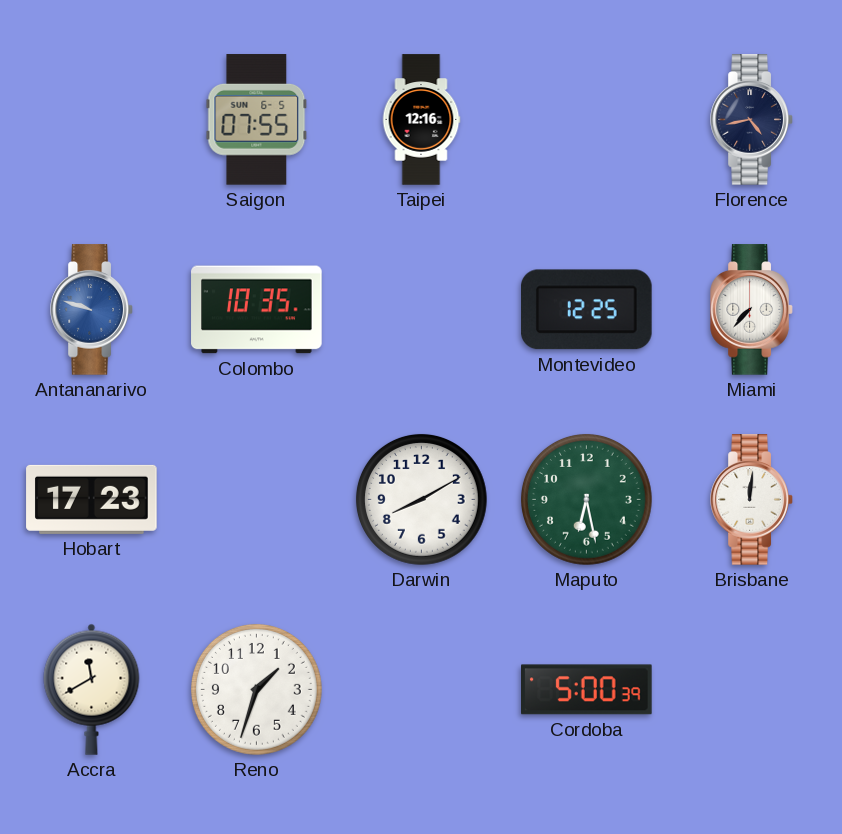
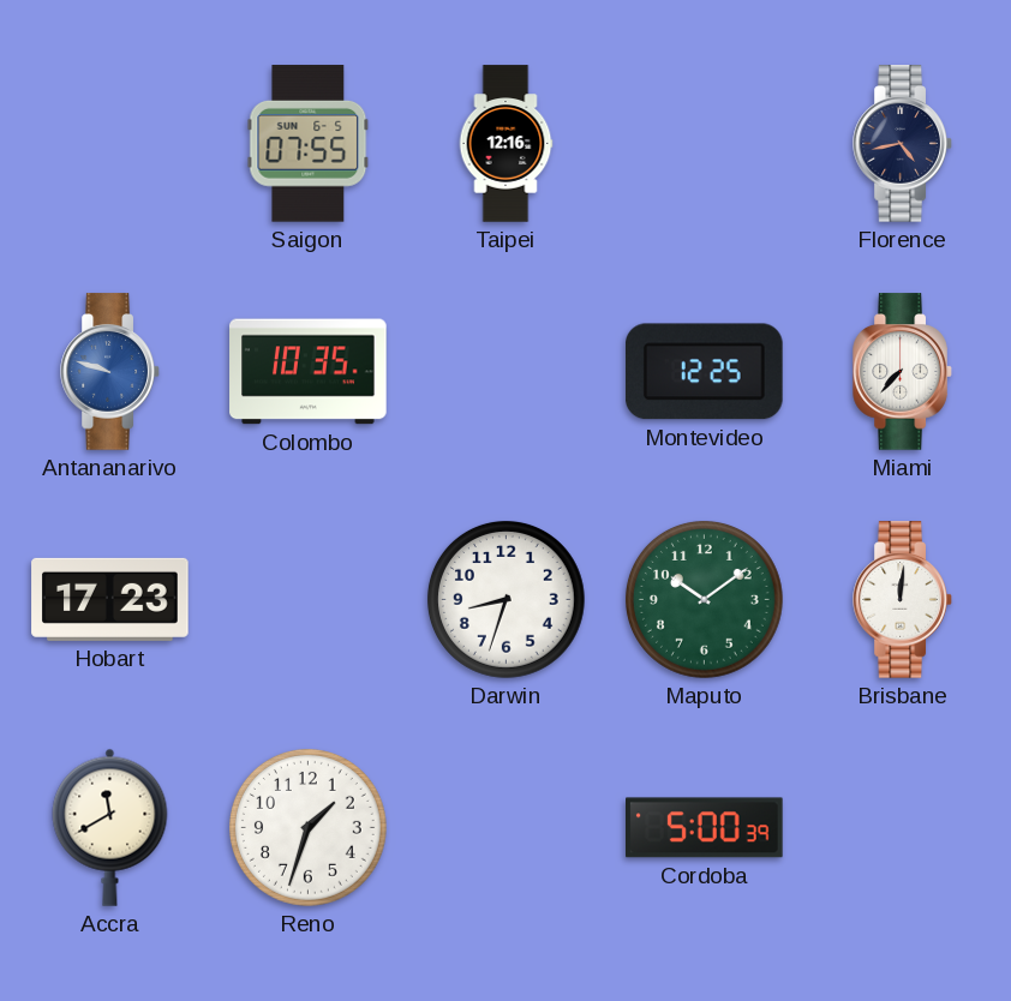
Darwin: 8:10 -> 8:33 (505, 599)
Maputo: 6:28 -> 10:09 (704, 599)
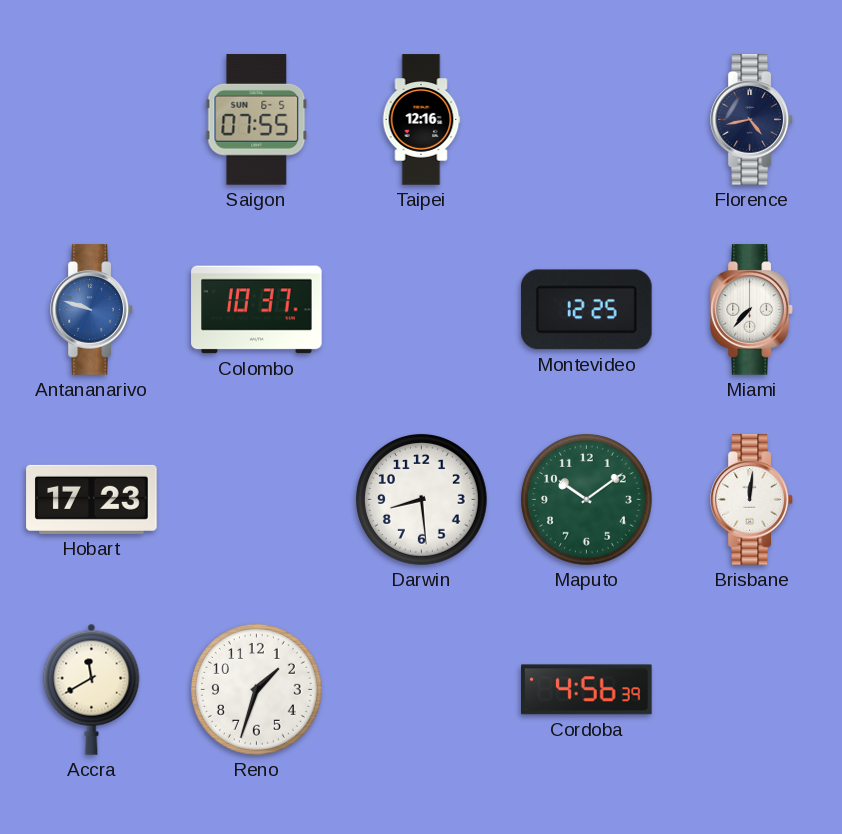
Colombo: 10:35 -> 10:37 (257, 310)
Darwin: 8:33 -> 8:29 (421, 499)
Cordoba: 5:00 -> 4:56 (587, 690)
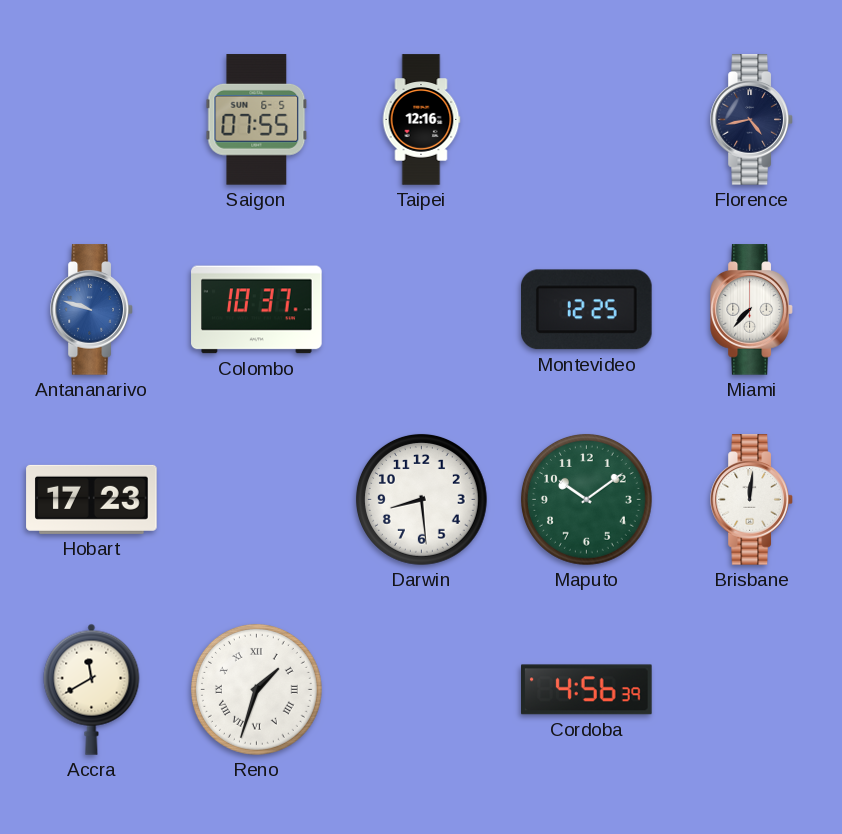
Reno numerals: Arabic -> Roman (256, 689)
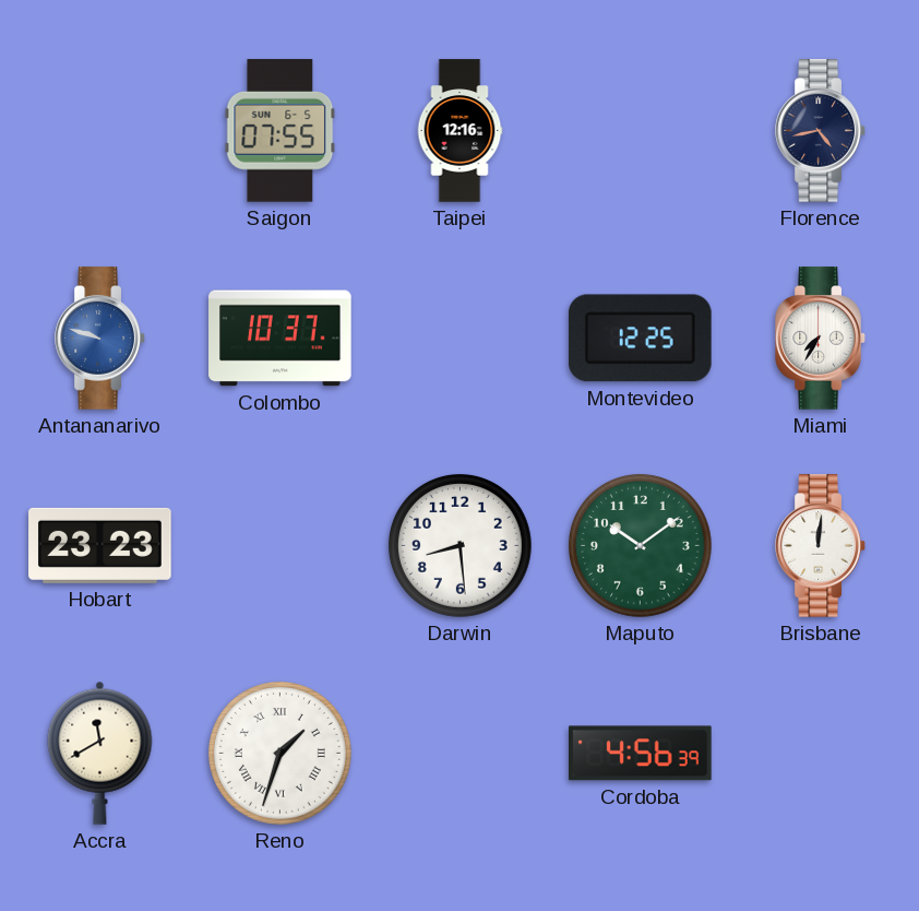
Miami: 7:37 -> 7:35 (821, 339)
Hobart: 17:23 -> 23:23 (100, 545)
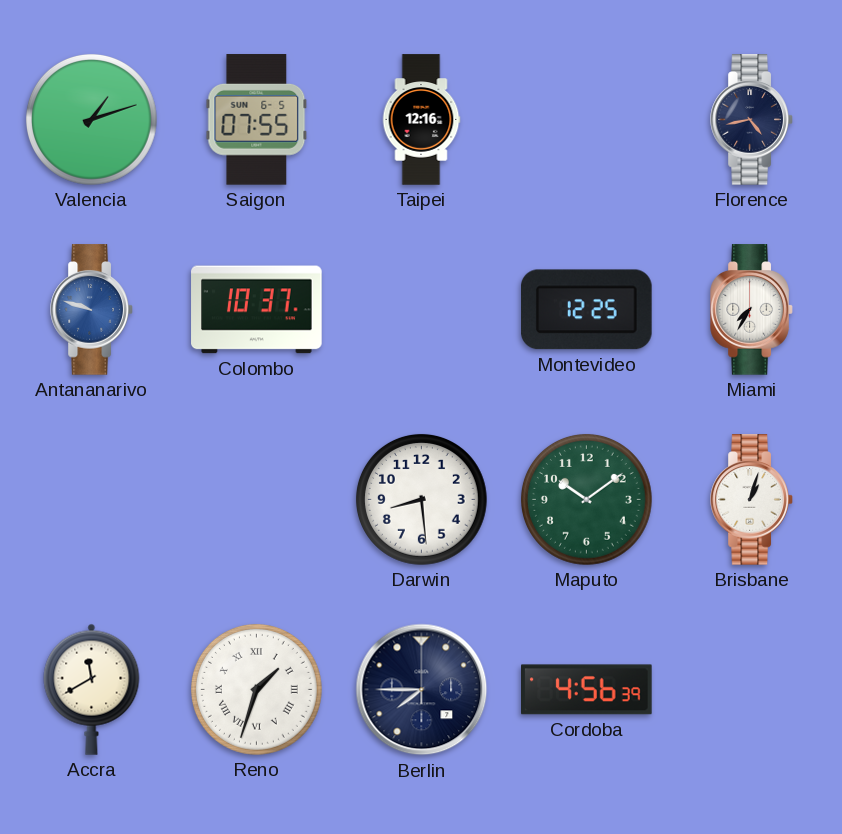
Valencia: none -> 1:12 (91, 119)
Hobart: 23:23 -> none (100, 545)
Brisbane: 12:01 -> 1:03 (752, 500)
Berlin: none -> 7:45 (422, 690)
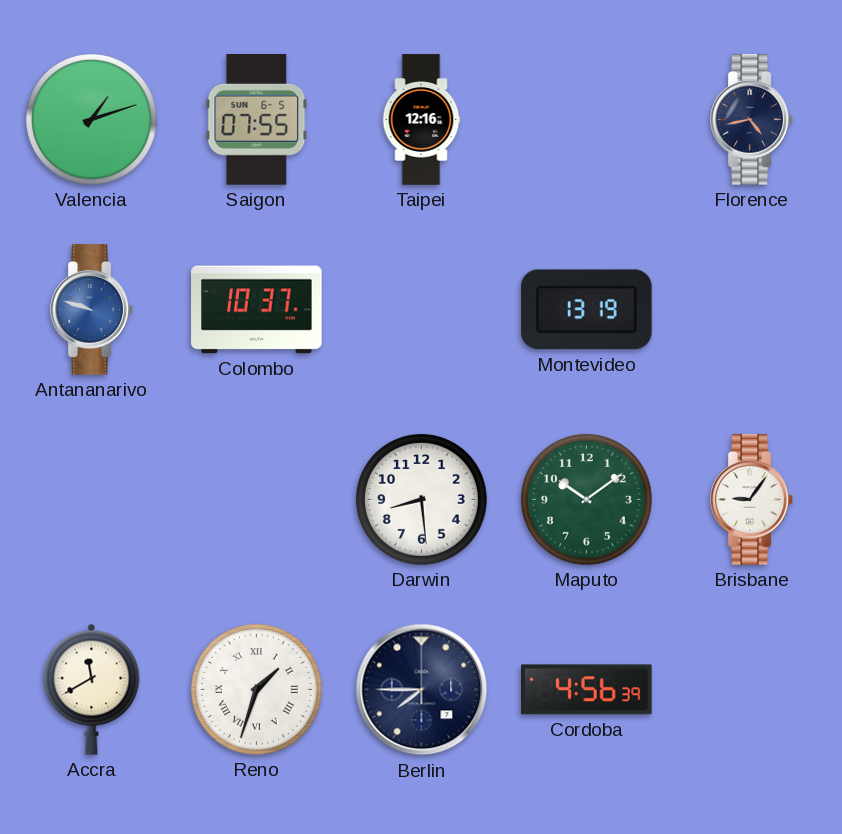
Montevideo: 12:25 -> 13:19 (587, 310)
Miami: 7:35 -> none (752, 310)
Brisbane: 1:03 -> 9:06 (752, 500)
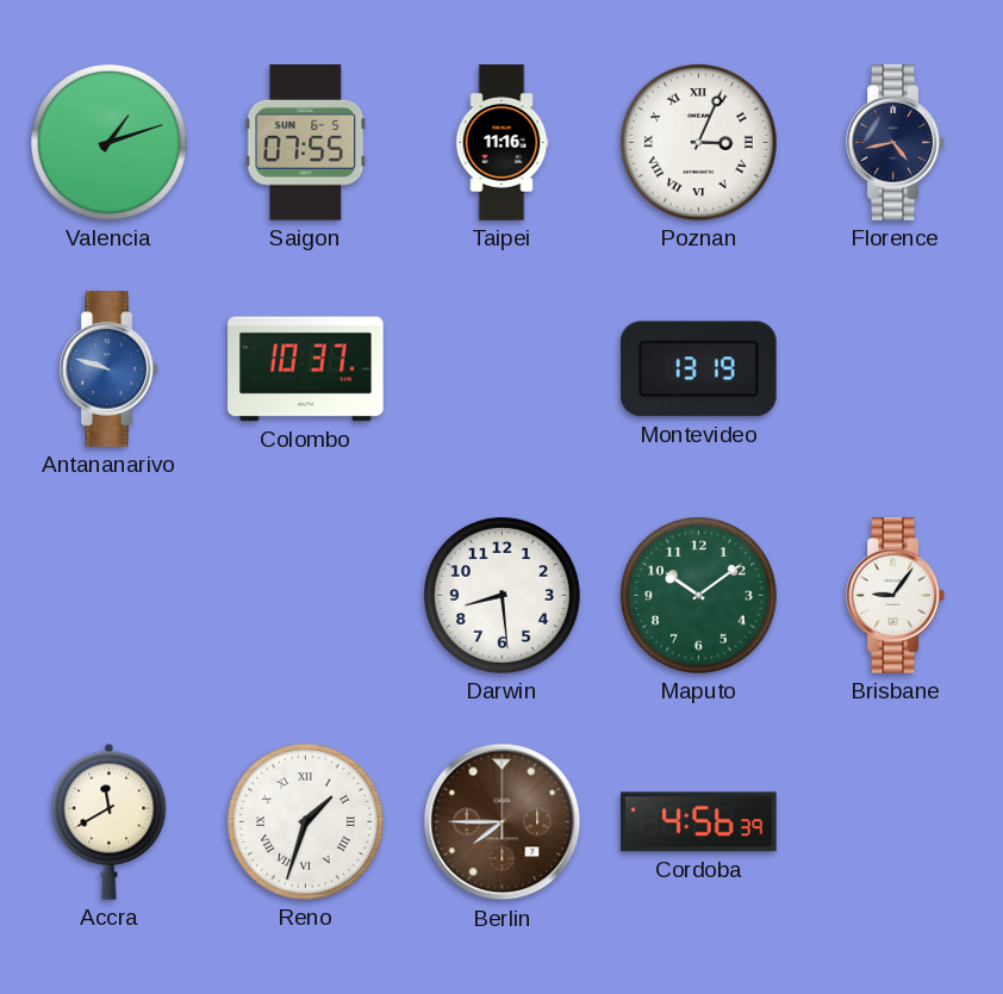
Taipei: 12:16 -> 11:16 (502, 143)
Poznan: none -> 3:04 (698, 142)
Berlin dial: navy -> brown (503, 822)
